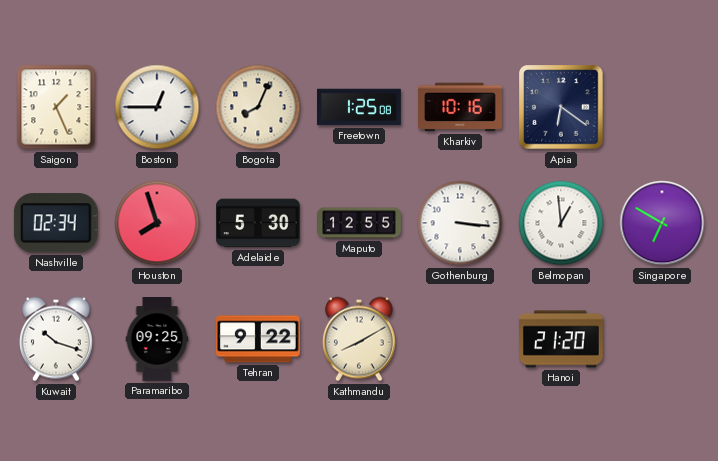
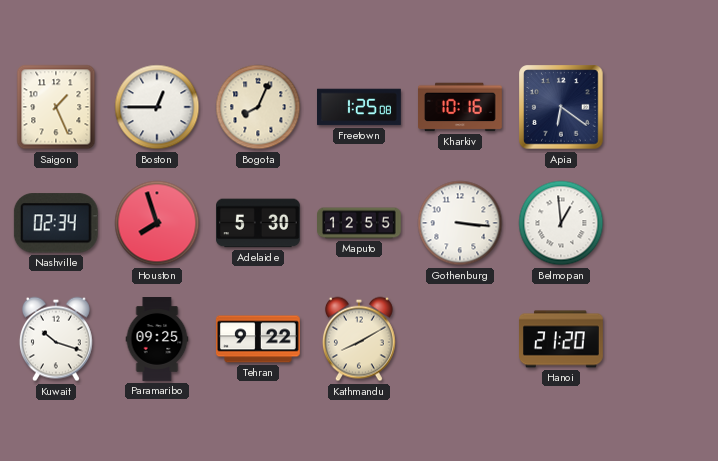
Singapore: 6:50 -> none (662, 223)
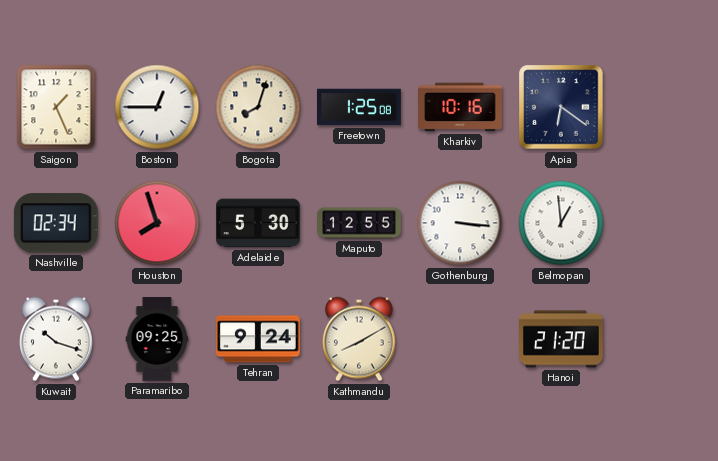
Bogota: 8:04 -> 8:03 (258, 107)
Tehran: 9:22 -> 9:24 (258, 339)
